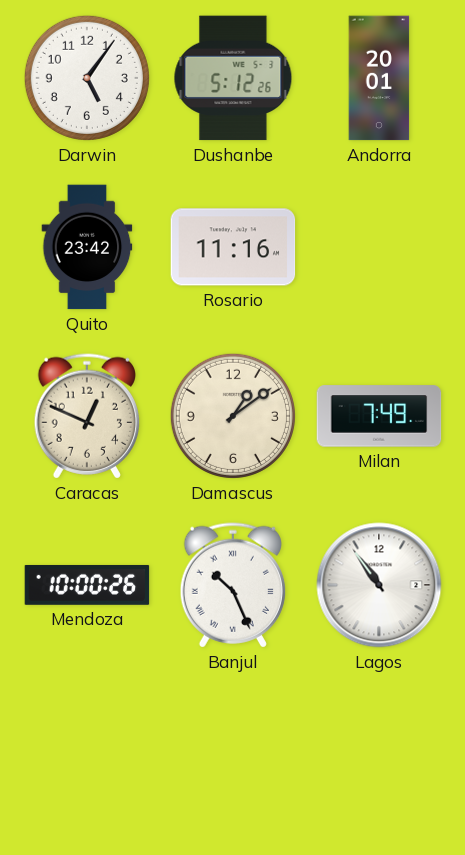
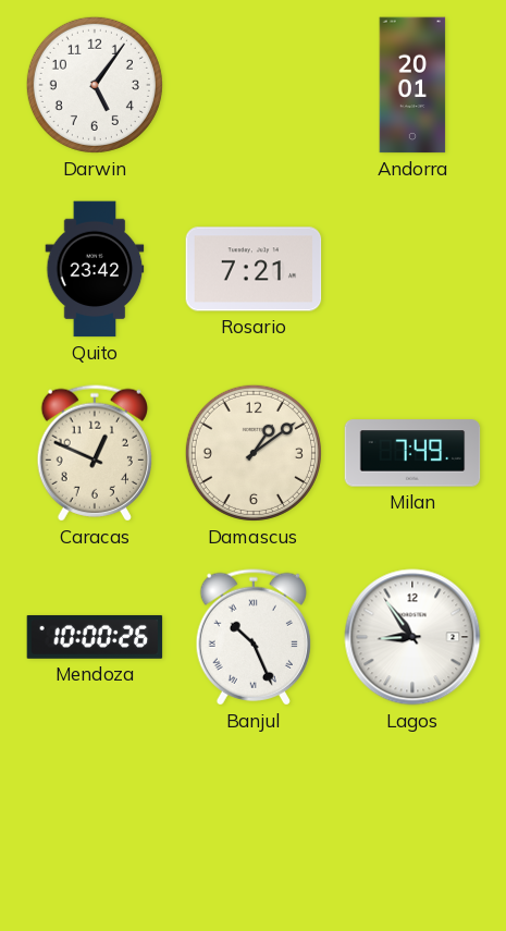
Dushanbe: 5:12 -> none (233, 78)
Rosario: 11:16 -> 7:21 (254, 269)
Lagos: 10:54 -> 8:54 (412, 637)
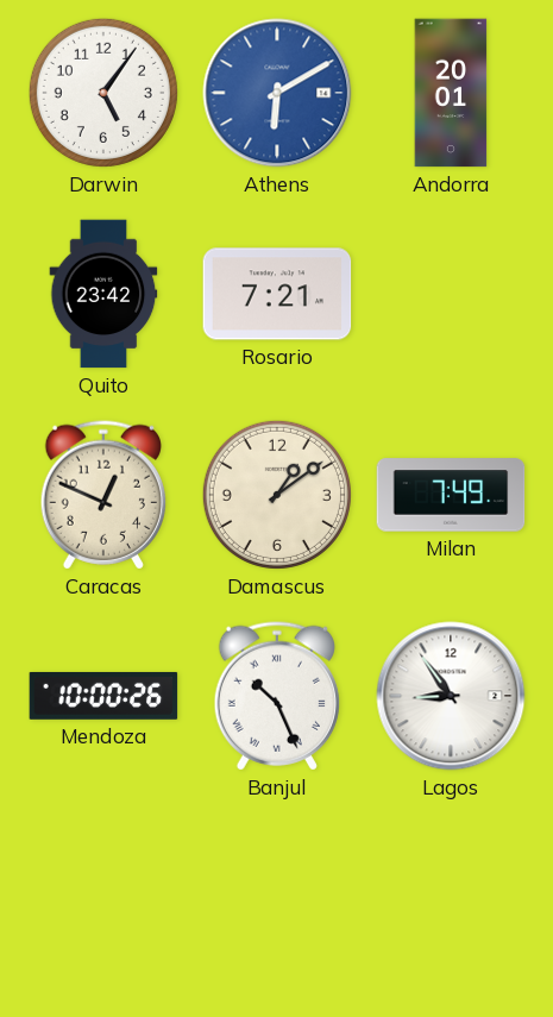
Athens: none -> 6:10 (277, 93)
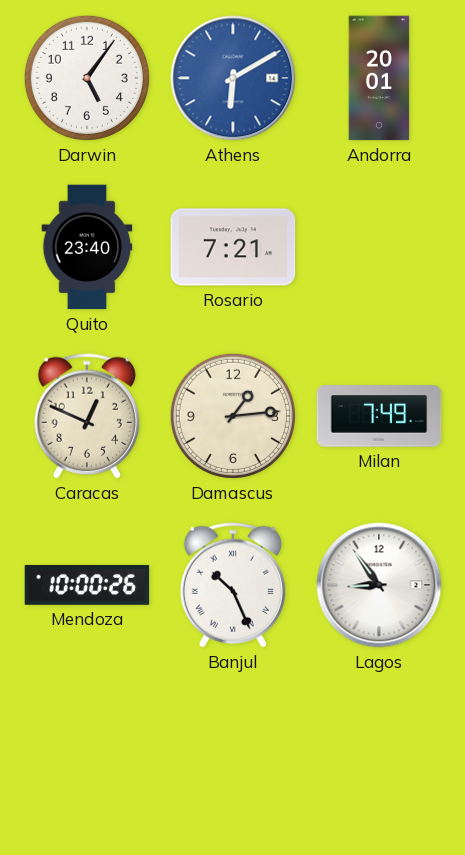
Quito: 23:42 -> 23:40 (87, 247)
Damascus: 1:09 -> 1:14 (233, 416)
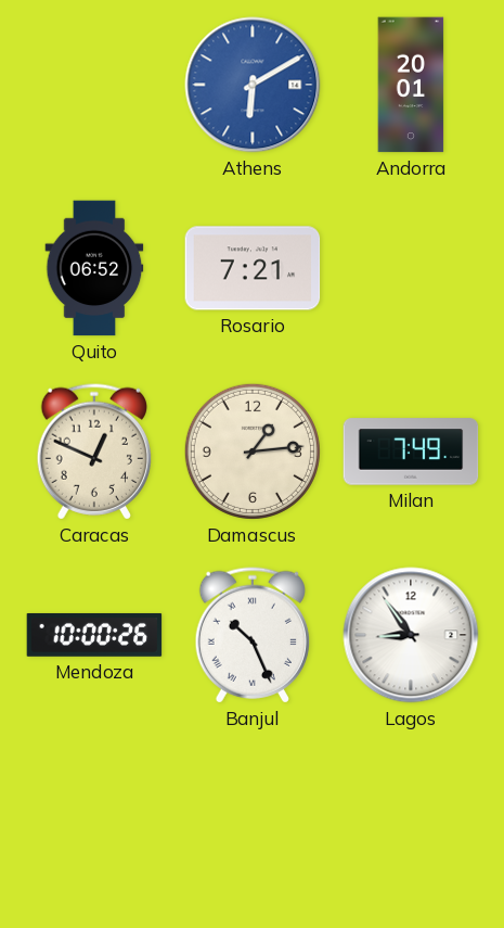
Darwin: 5:06 -> none (87, 78)
Quito: 23:40 -> 06:52 (94, 268)
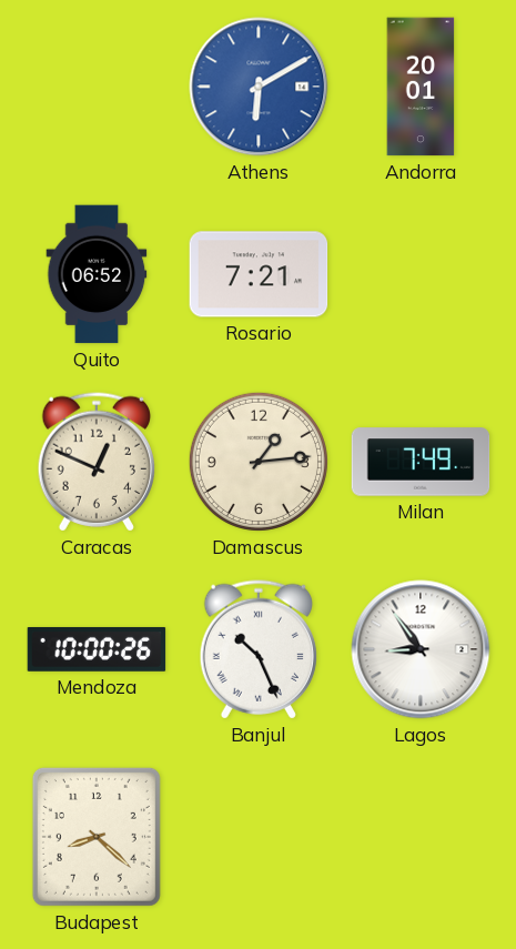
Budapest: none -> 8:22 (97, 837)
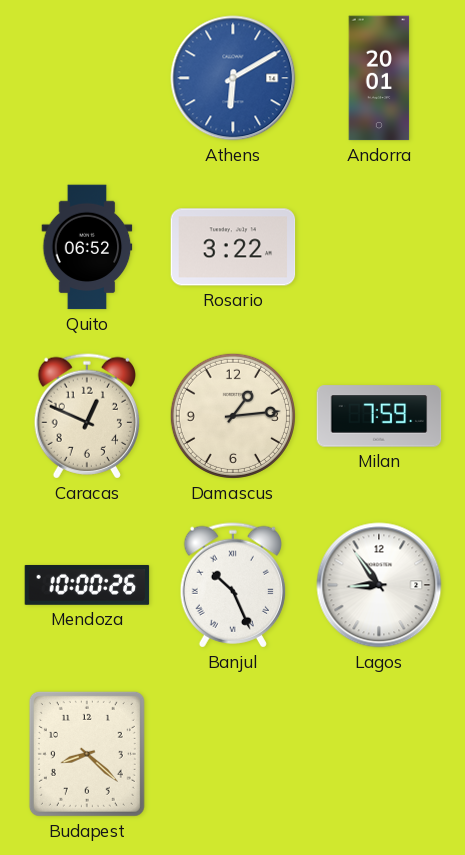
Rosario: 7:21 -> 3:22 (233, 247)
Milan: 7:49 -> 7:59 (379, 416)
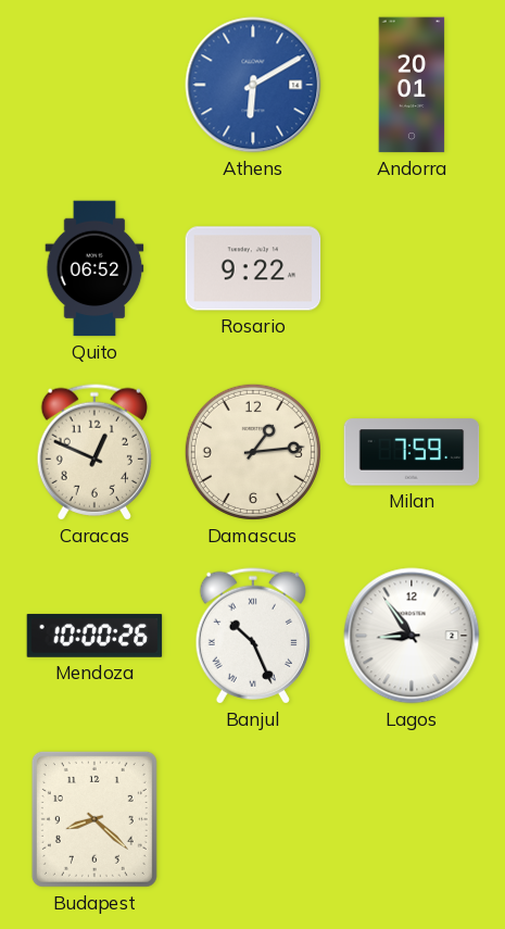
Rosario: 3:22 -> 9:22 (253, 268)
